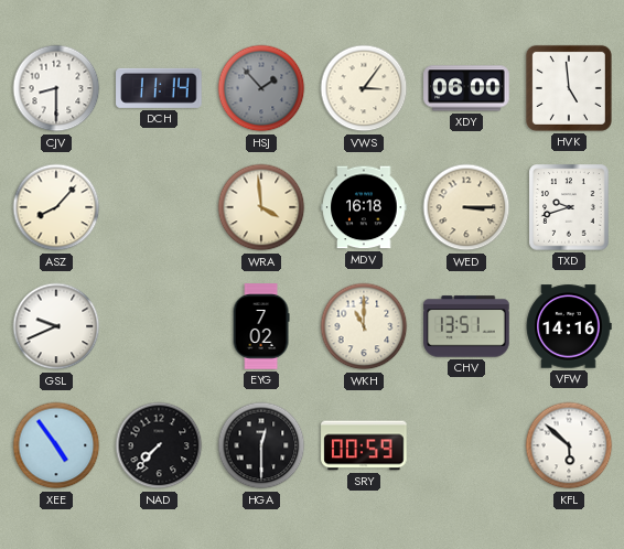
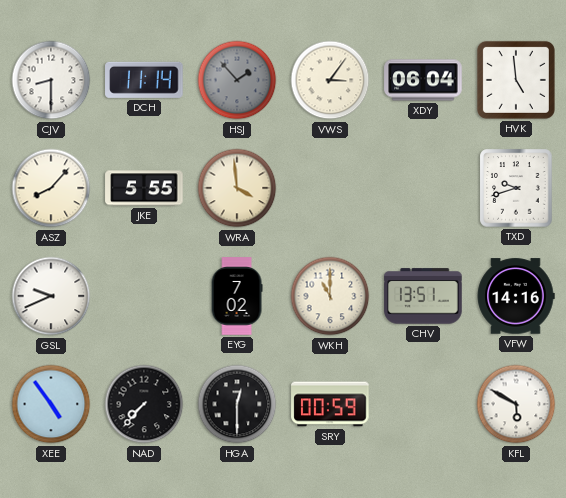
XDY: 06:00 -> 06:04 (423, 80)
JKE: none -> 5:55 (144, 188)
MDV: 16:18 -> none (364, 207)
WED: 3:15 -> none (466, 207)
KFL: 5:52 -> 5:50 (516, 404)
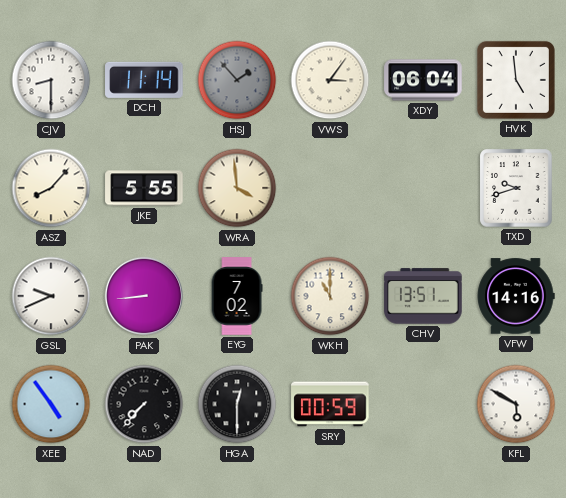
PAK: none -> 8:44 (144, 296)
